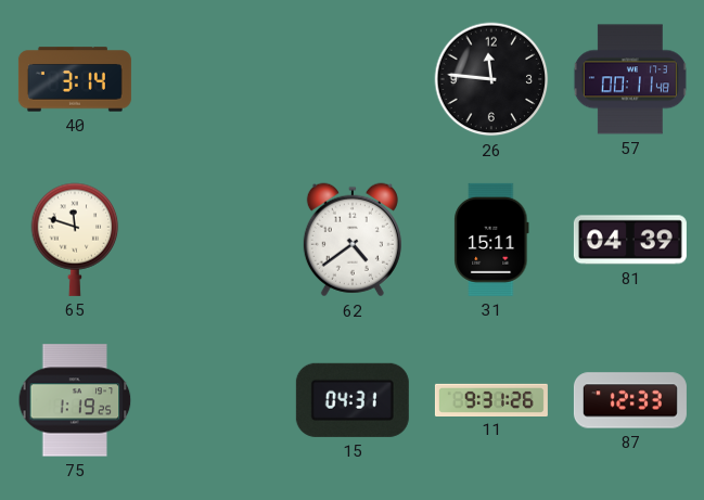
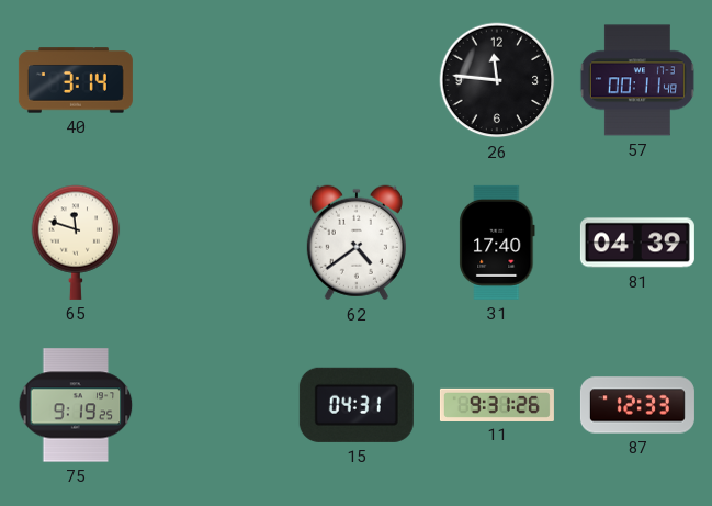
31: 15:11 -> 17:40 (497, 243)
75: 1:19 -> 9:19 (76, 405)
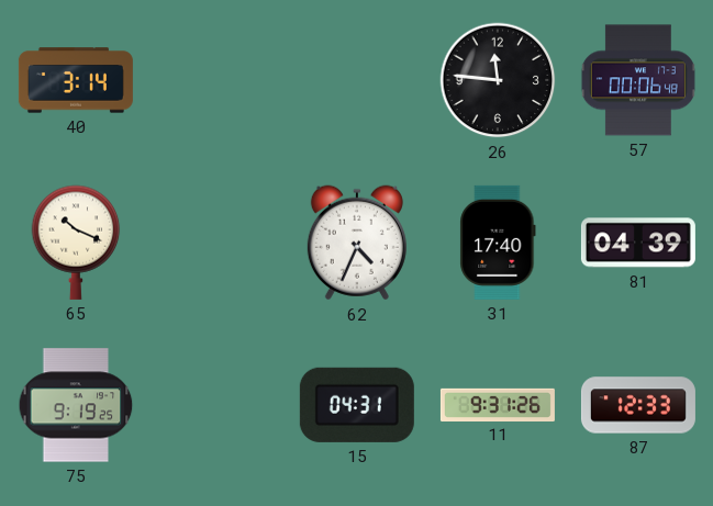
57: 00:11 -> 00:06 (638, 80)
65: 11:48 -> 10:19 (76, 243)
62: 4:39 -> 4:34 (357, 243)
